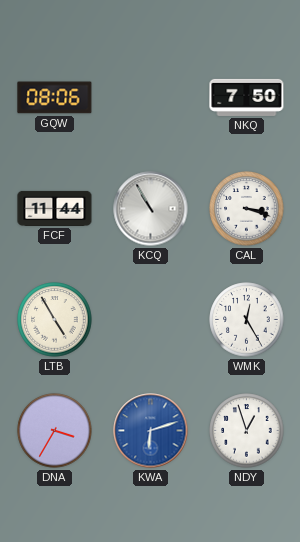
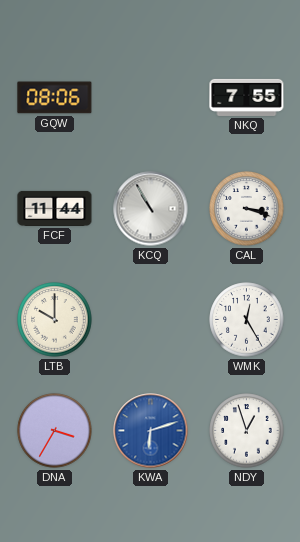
NKQ: 7:50 -> 7:55 (247, 97)
LTB: 4:55 -> 10:00 (55, 320)
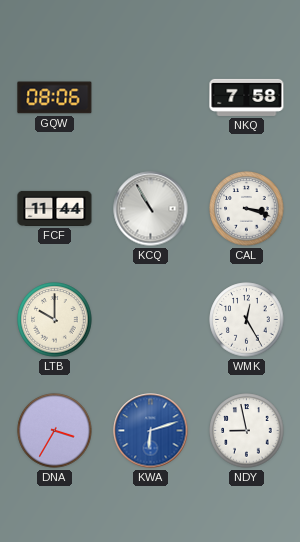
NKQ: 7:55 -> 7:58 (247, 97)
NDY: 12:57 -> 8:58 (247, 431)
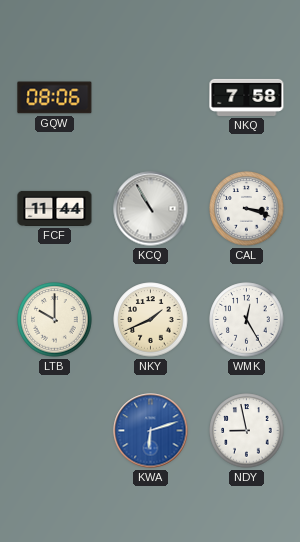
NKY: none -> 1:41 (151, 320)
DNA: 3:35 -> none (55, 431)
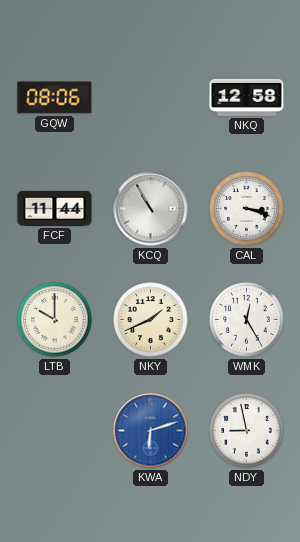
NKQ: 7:58 -> 12:58 (247, 97)
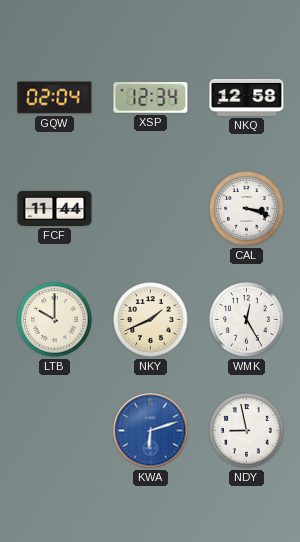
GQW: 08:06 -> 02:04 (55, 98)
XSP: none -> 12:34 (151, 97)
KCQ: 10:55 -> none (151, 209)
